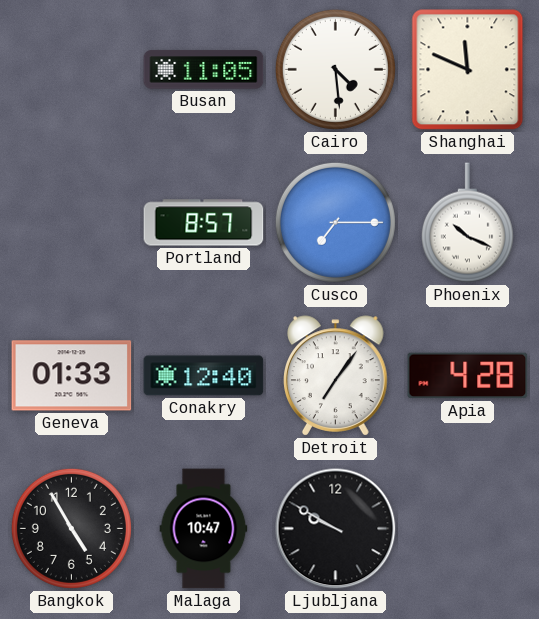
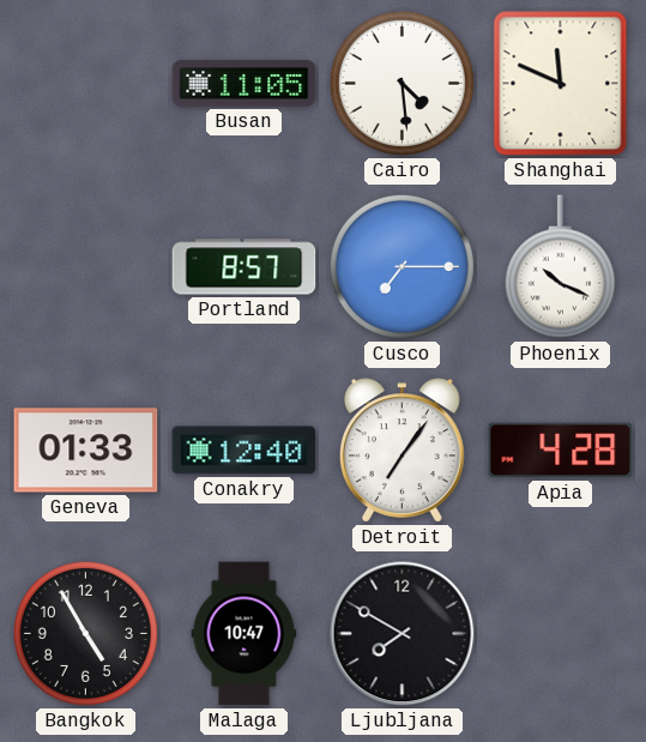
Ljubljana: 9:50 -> 7:50 (403, 634)
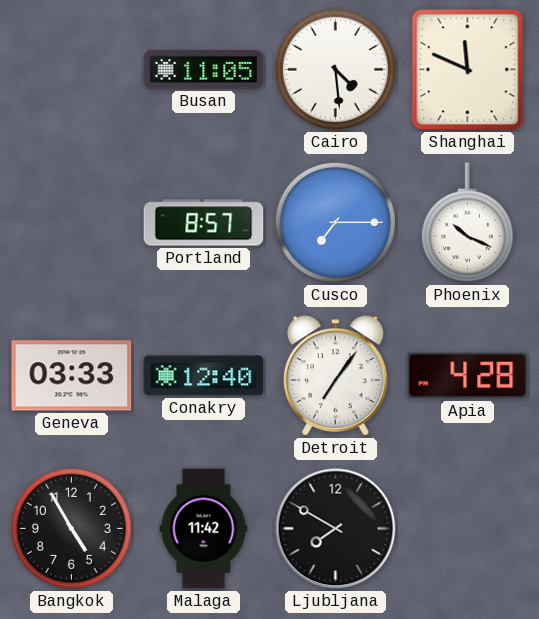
Geneva: 01:33 -> 03:33 (72, 376)
Malaga: 10:47 -> 11:42 (204, 529)
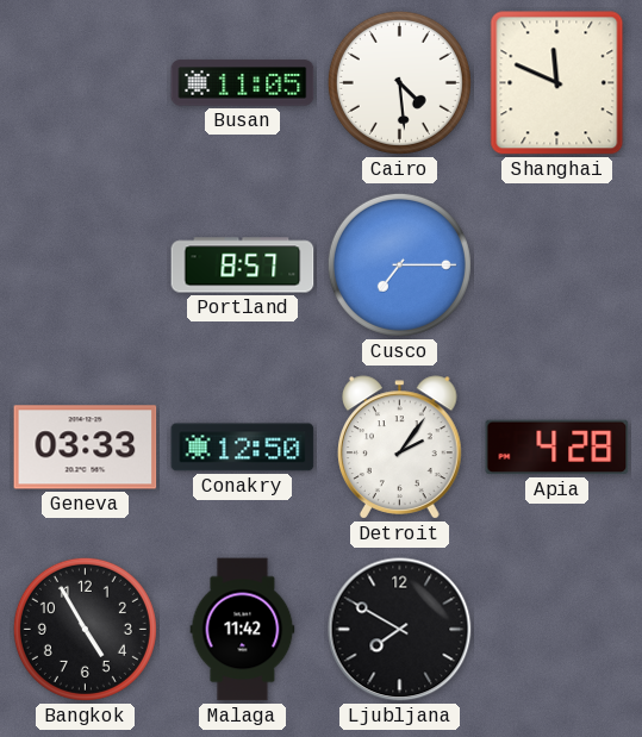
Phoenix: 10:19 -> none (467, 223)
Conakry: 12:40 -> 12:50 (243, 448)
Detroit: 7:06 -> 2:06 (400, 448)
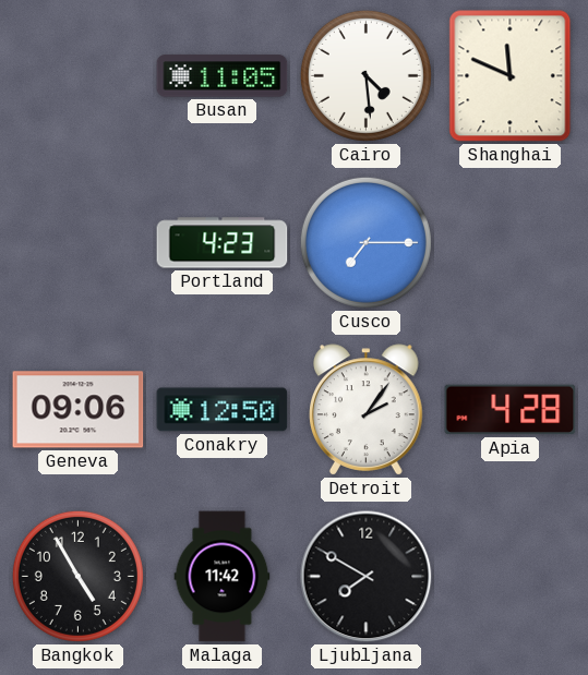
Portland: 8:57 -> 4:23 (223, 243)
Geneva: 03:33 -> 09:06 (79, 410)
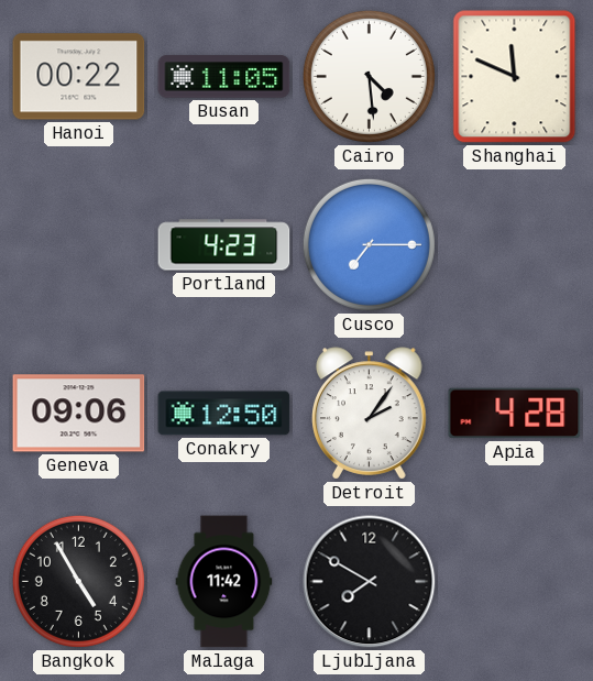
Hanoi: none -> 00:22 (79, 77)
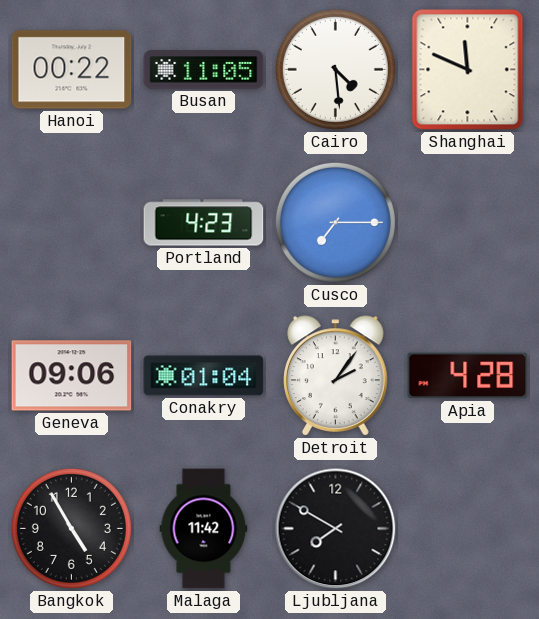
Conakry: 12:50 -> 01:04 (204, 376)
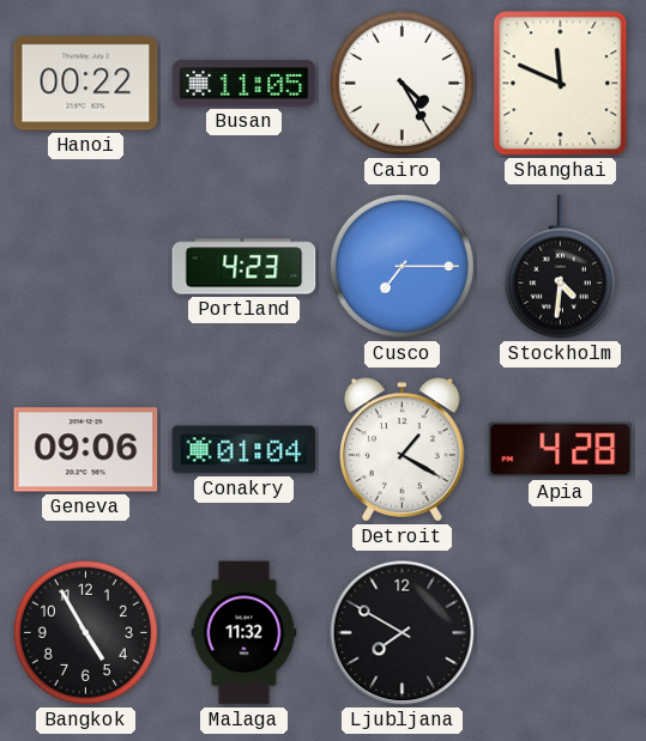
Cairo: 4:29 -> 4:25 (402, 83)
Stockholm: none -> 4:31 (560, 267)
Detroit: 2:06 -> 1:20 (403, 450)
Malaga: 11:42 -> 11:32 (244, 633)
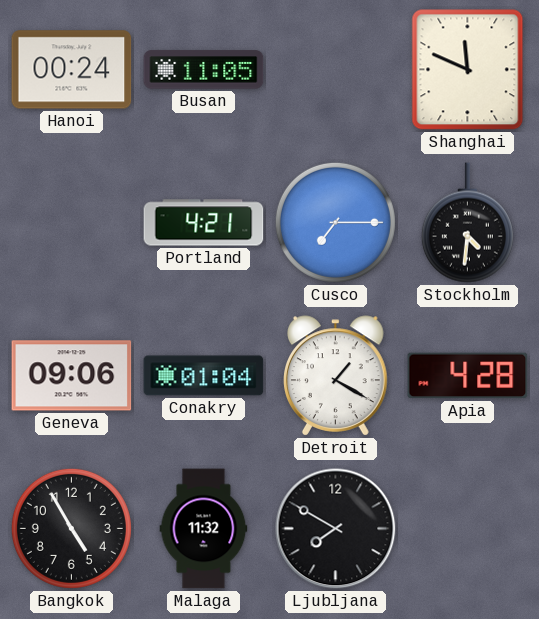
Hanoi: 00:22 -> 00:24 (72, 70)
Cairo: 4:25 -> none (402, 83)
Portland: 4:23 -> 4:21 (204, 223)
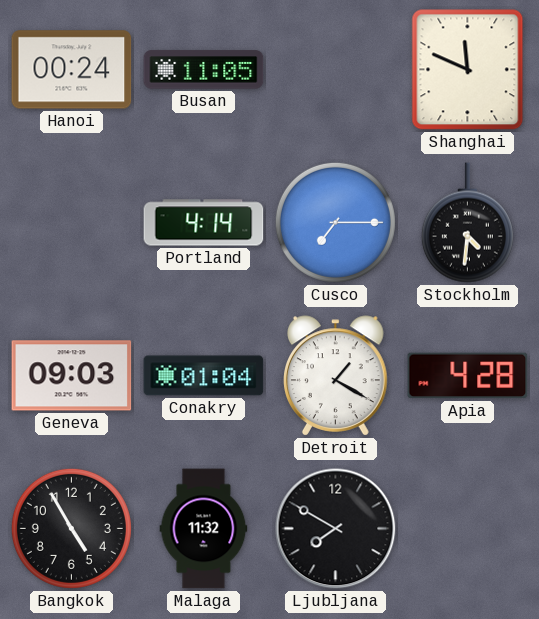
Portland: 4:21 -> 4:14 (204, 223)
Geneva: 09:06 -> 09:03 (72, 376)
